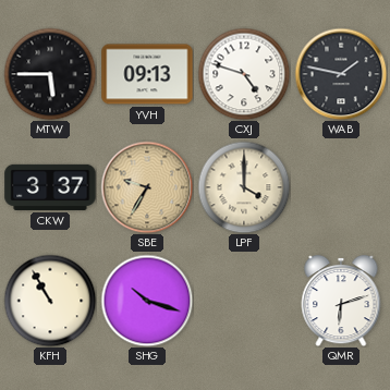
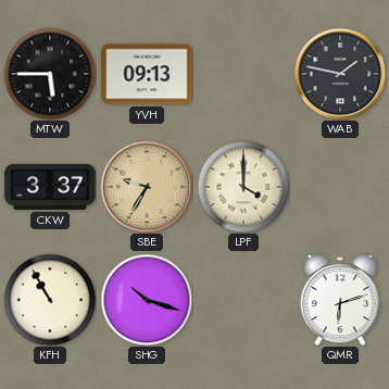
CXJ: 4:48 -> none (244, 74)
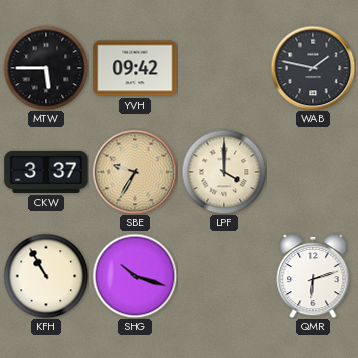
YVH: 09:13 -> 09:42 (135, 68)
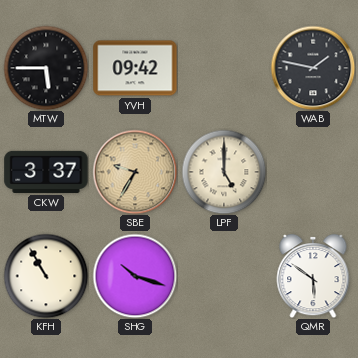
LPF: 4:00 -> 5:00 (224, 172)
QMR: 6:12 -> 5:51 (313, 276)
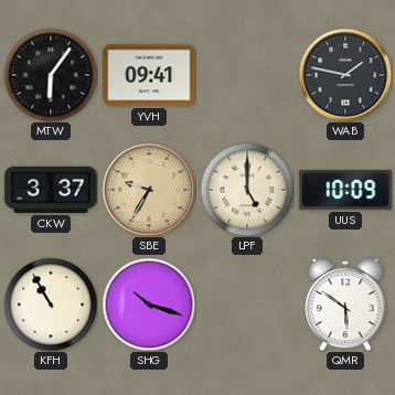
MTW: 5:45 -> 6:06 (51, 75)
YVH: 09:42 -> 09:41 (149, 75)
UUS: none -> 10:09 (345, 191)
